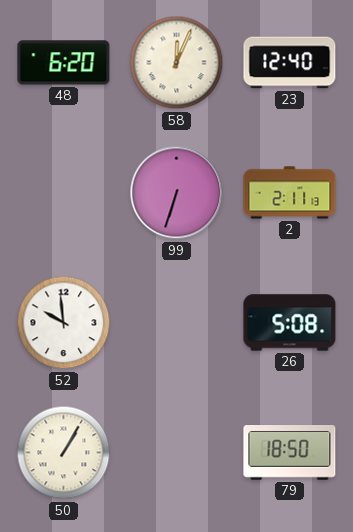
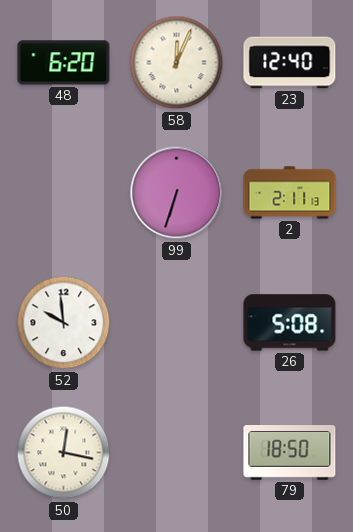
50: 1:05 -> 12:17 (64, 453)
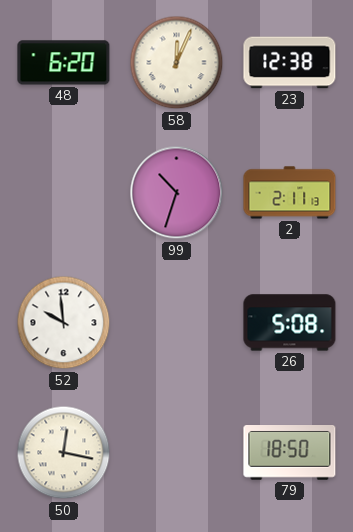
23: 12:40 -> 12:38 (290, 63)
99: 6:33 -> 10:33 (177, 193)
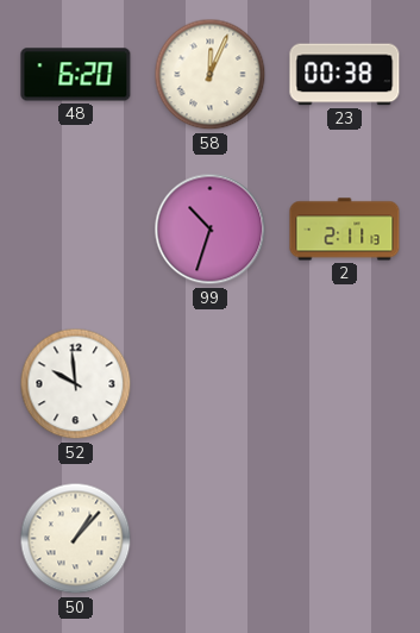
23: 12:38 -> 00:38 (345, 75)
26: 5:08 -> none (290, 323)
50: 12:17 -> 1:07 (76, 539)
79: 18:50 -> none (290, 453)
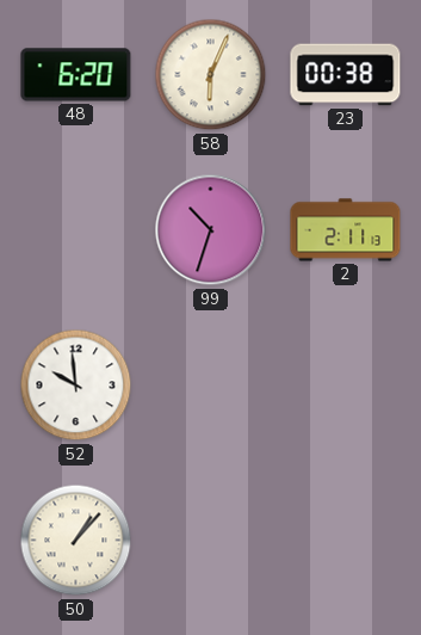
58: 12:04 -> 6:04 (211, 75)
